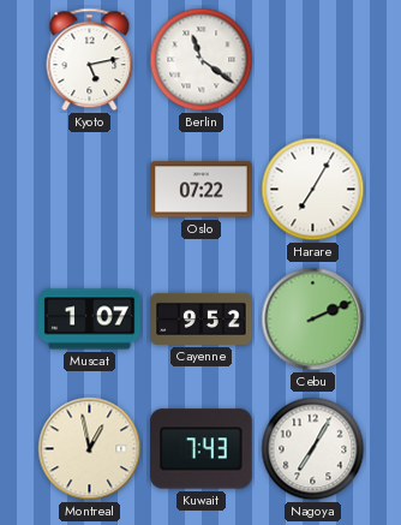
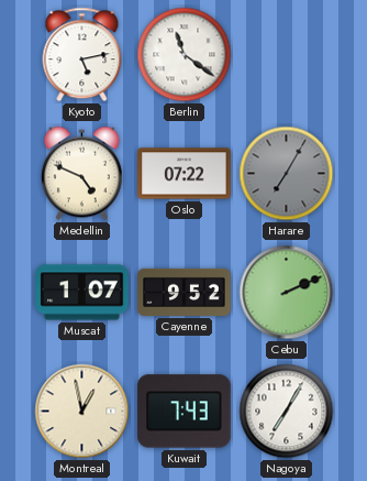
Medellin: none -> 4:49 (81, 174)
Harare dial: white -> grey (287, 174)
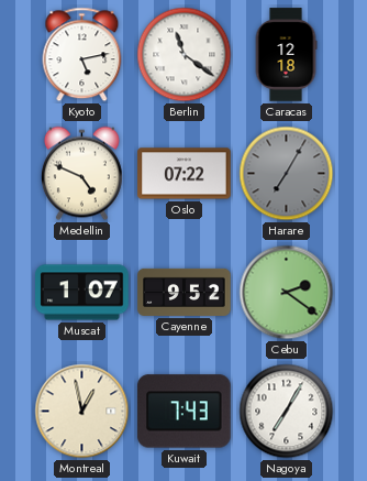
Caracas: none -> 12:18 (286, 55)
Cebu: 2:11 -> 2:21 (287, 293)
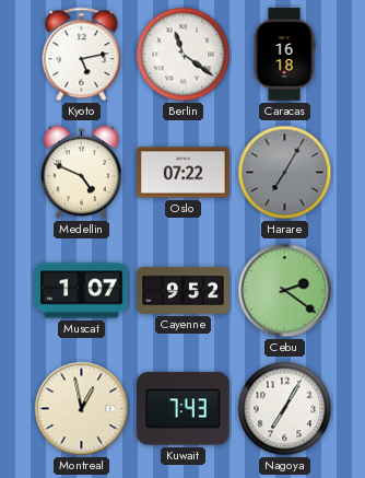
Caracas: 12:18 -> 16:18 (284, 55)
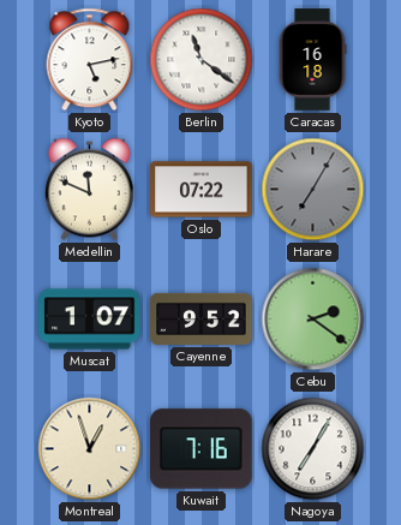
Medellin: 4:49 -> 11:49 (89, 190)
Montreal: 12:58 -> 12:57 (90, 449)
Kuwait: 7:43 -> 7:16 (202, 449)
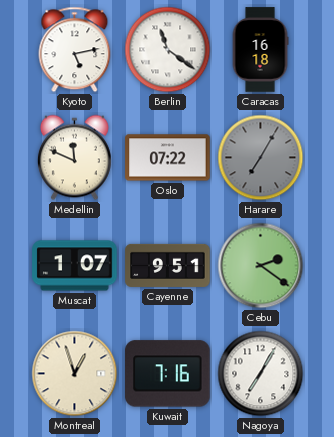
Cayenne: 9:52 -> 9:51 (168, 265)
